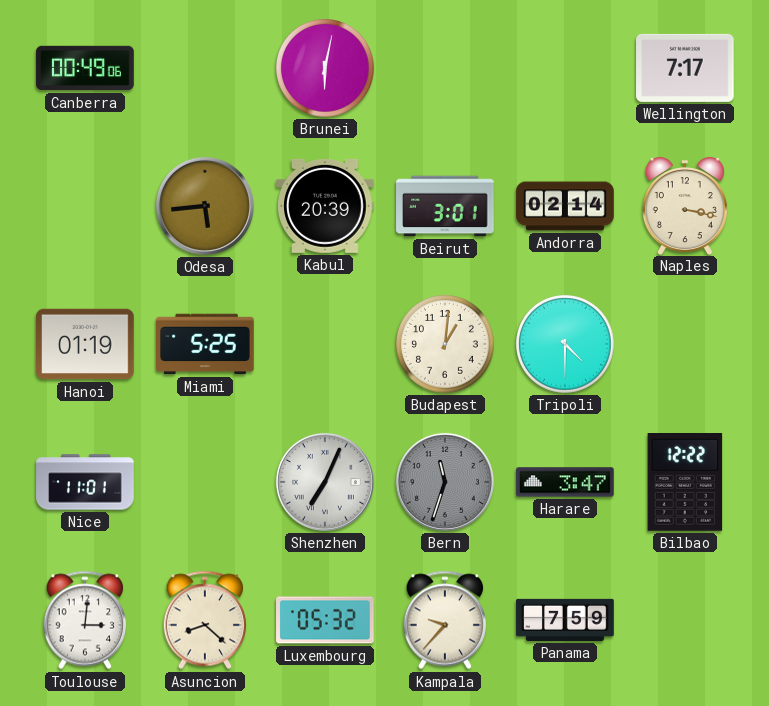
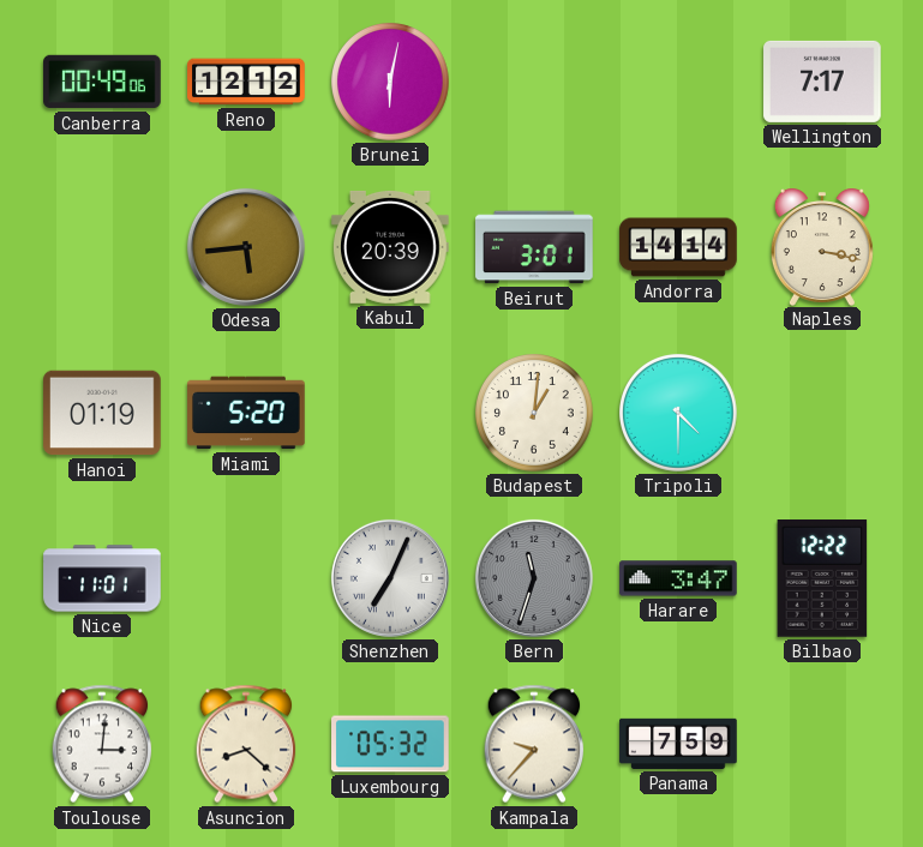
Reno: none -> 12:12 (246, 82)
Andorra: 02:14 -> 14:14 (678, 247)
Miami: 5:25 -> 5:20 (246, 413)
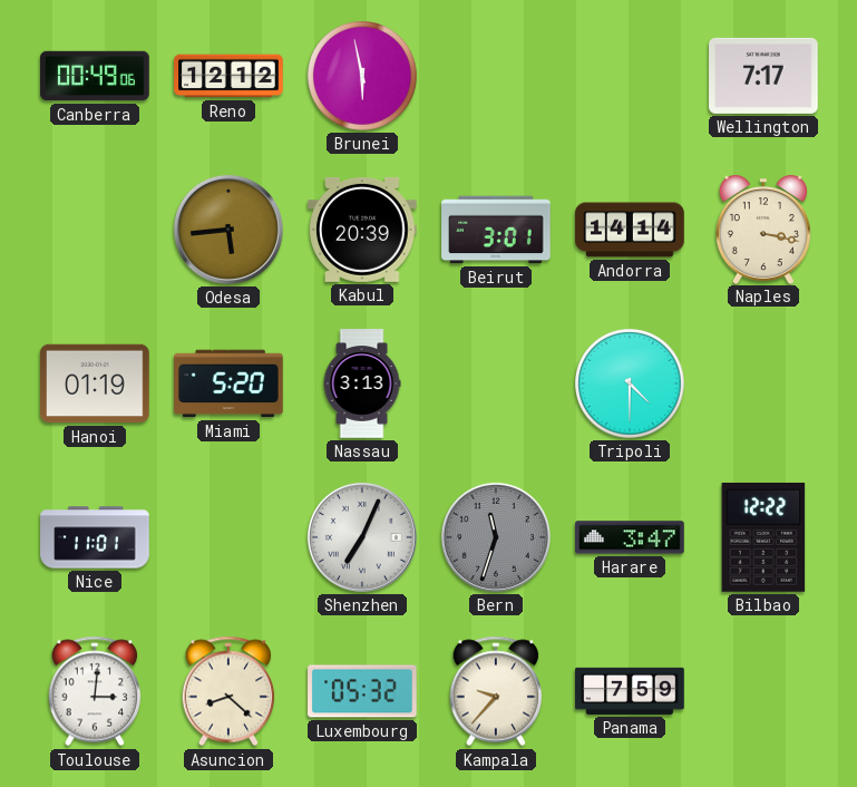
Brunei: 6:02 -> 5:58 (363, 77)
Nassau: none -> 3:13 (362, 383)
Budapest: 1:01 -> none (535, 414)
